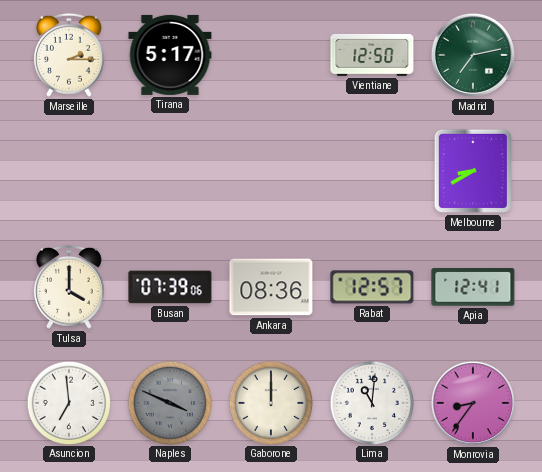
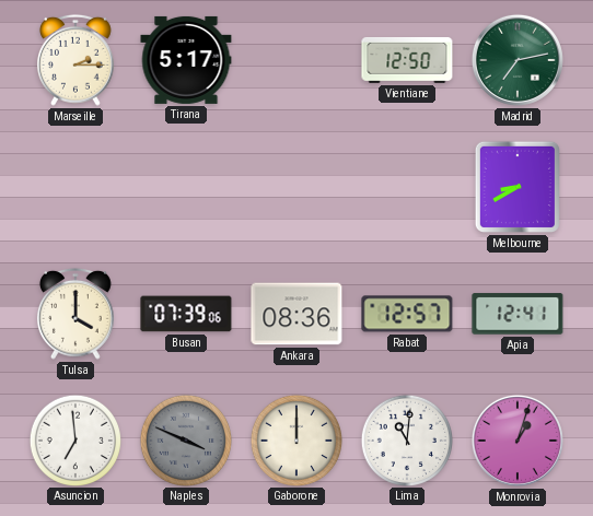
Monrovia: 8:36 -> 1:03 (518, 441)
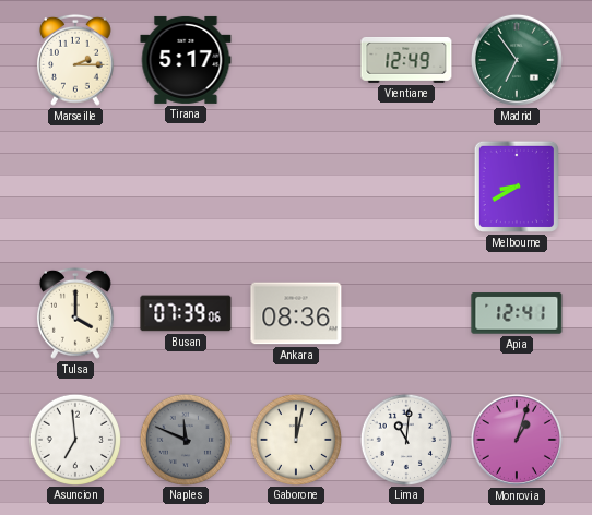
Vientiane: 12:50 -> 12:49 (406, 60)
Madrid: 7:13 -> 6:54 (517, 60)
Rabat: 12:57 -> none (407, 314)
Naples: 3:49 -> 11:49 (185, 439)
Gaborone: 12:00 -> 12:02 (295, 439)
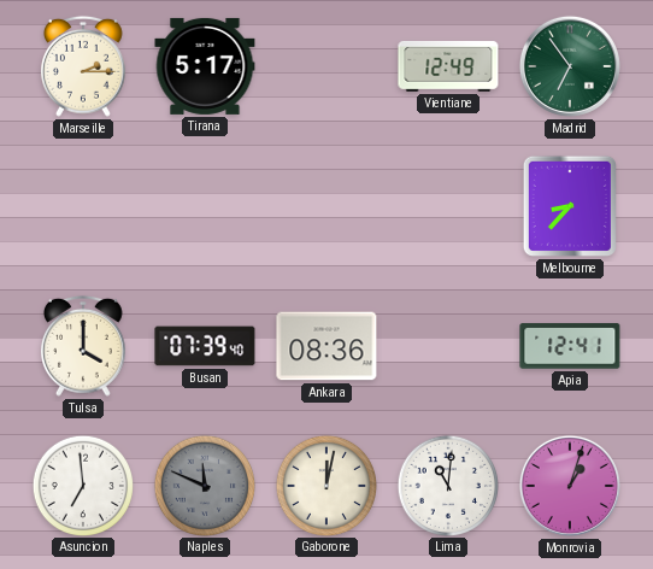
Melbourne: 8:40 -> 8:37 (570, 206)
Busan: 07:39:06 -> 07:39:40 (205, 346)
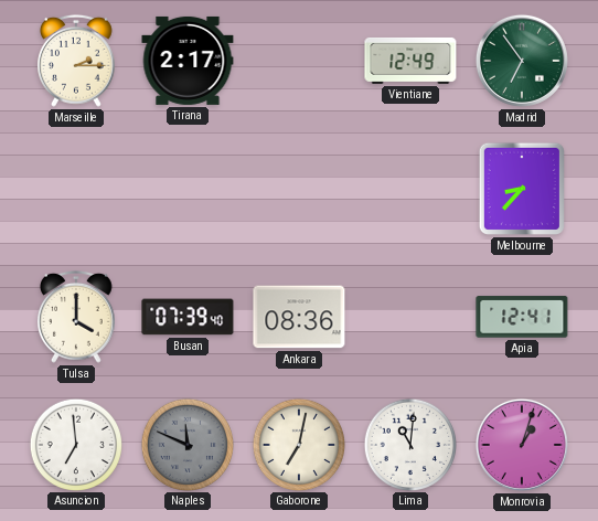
Tirana: 5:17 -> 2:17 (188, 61)
Gaborone: 12:02 -> 7:02 (298, 444)
